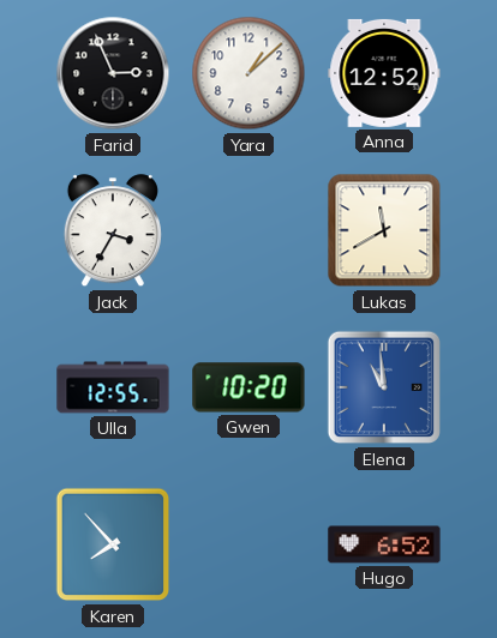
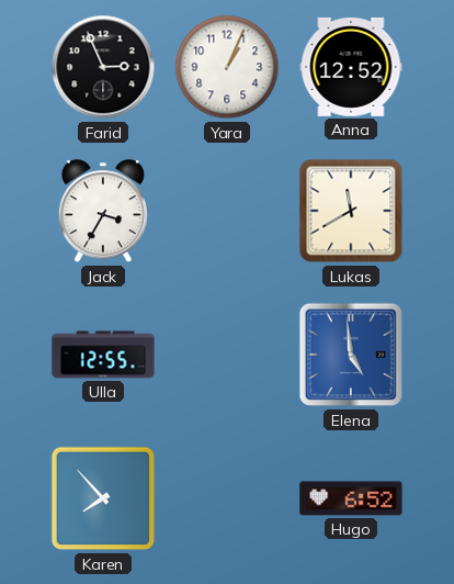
Yara: 1:08 -> 1:04 (227, 67)
Gwen: 10:20 -> none (248, 387)
Elena: 10:59 -> 4:59 (351, 355)
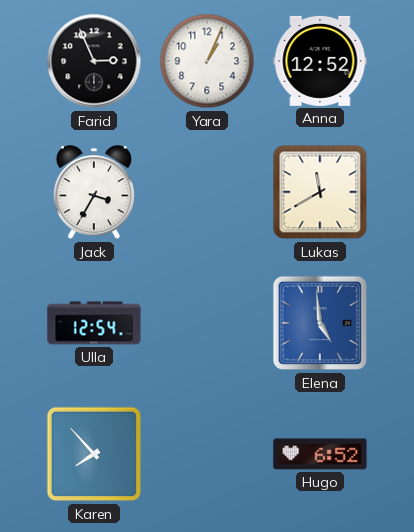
Ulla: 12:55 -> 12:54 (94, 323)
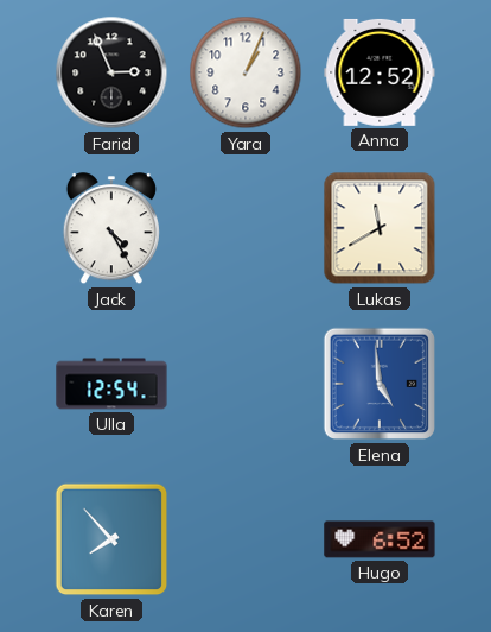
Jack: 3:35 -> 4:25 (111, 229)
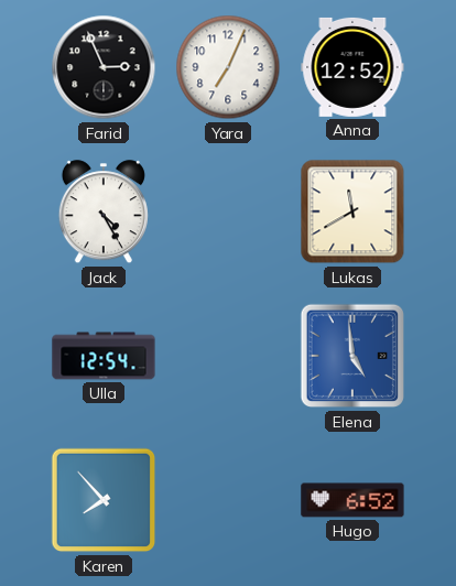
Yara: 1:04 -> 7:04 (228, 67)
